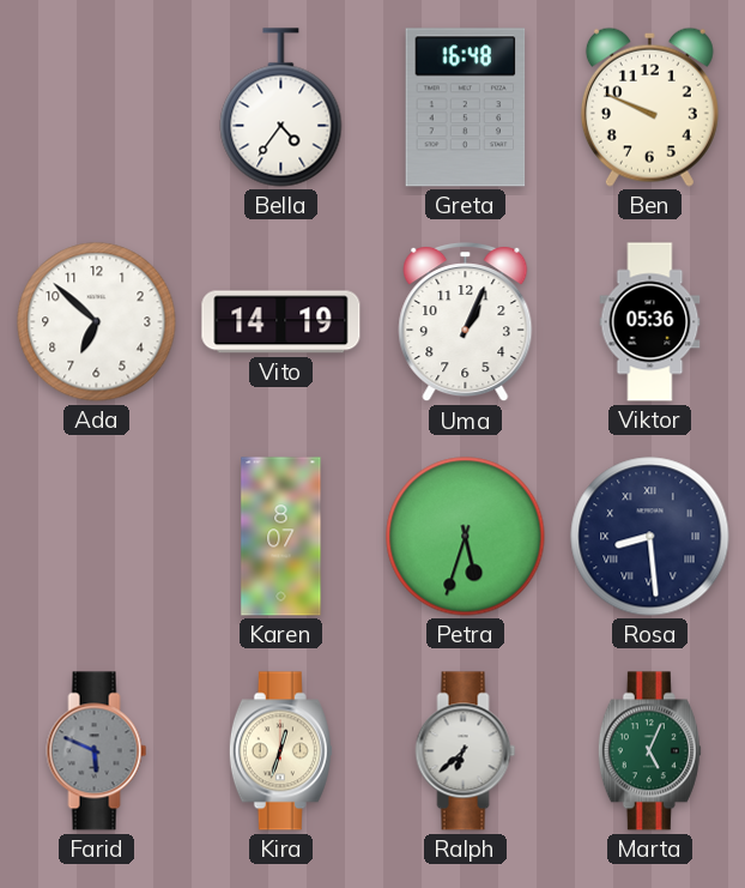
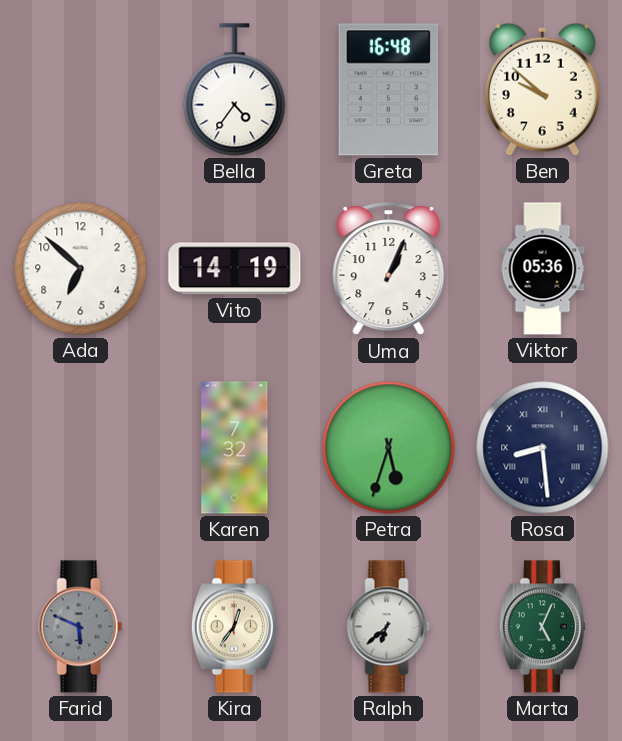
Ben: 9:49 -> 9:52 (542, 89)
Karen: 8:07 -> 7:32 (235, 448)
Kira: 12:33 -> 12:36 (234, 627)
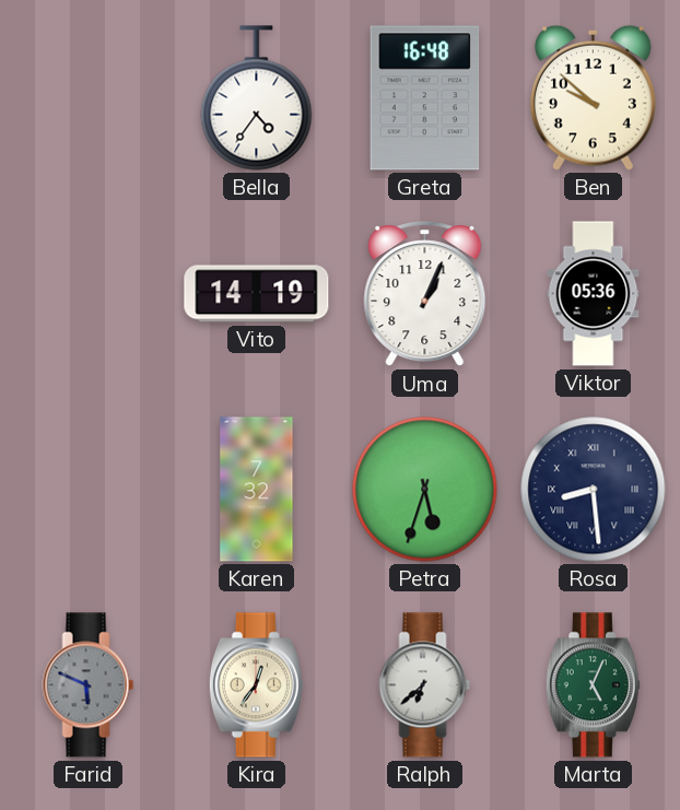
Ada: 6:52 -> none (81, 269)
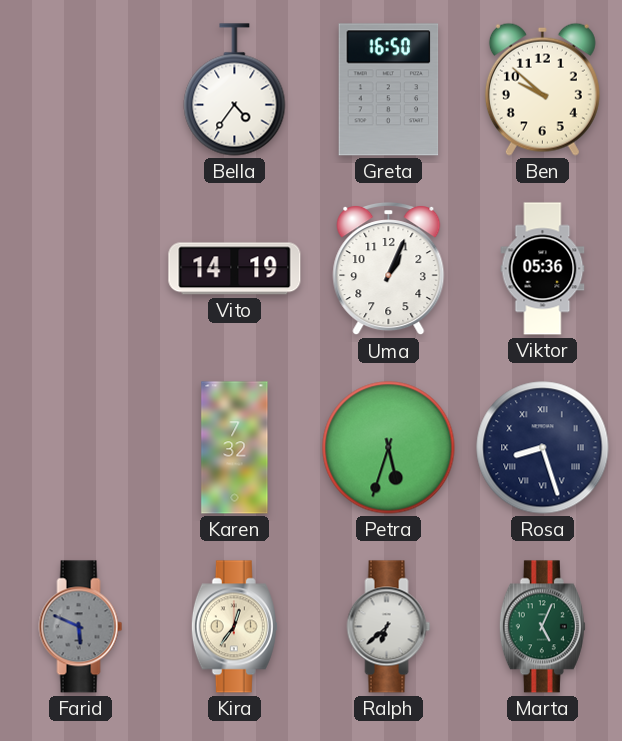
Greta: 16:48 -> 16:50 (389, 90)
Rosa: 8:29 -> 8:27 (543, 448)
